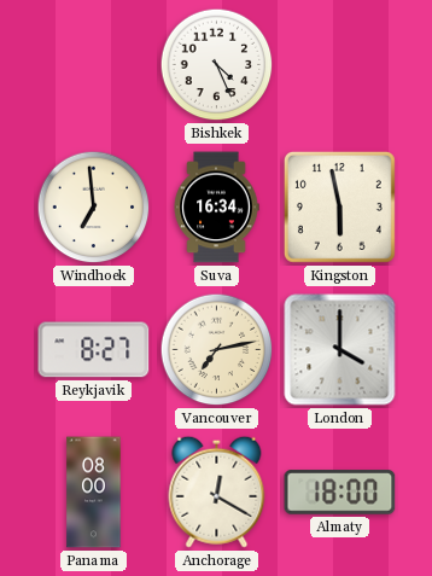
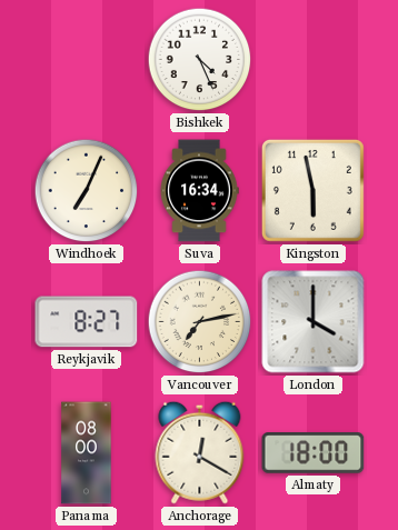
Windhoek: 6:59 -> 7:04 (87, 191)
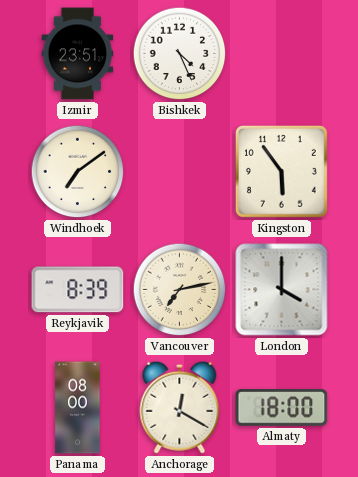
Izmir: none -> 23:51 (78, 54)
Windhoek: 7:04 -> 7:09 (78, 172)
Suva: 16:34 -> none (199, 191)
Kingston: 5:58 -> 5:54 (281, 171)
Reykjavik: 8:27 -> 8:39 (78, 290)
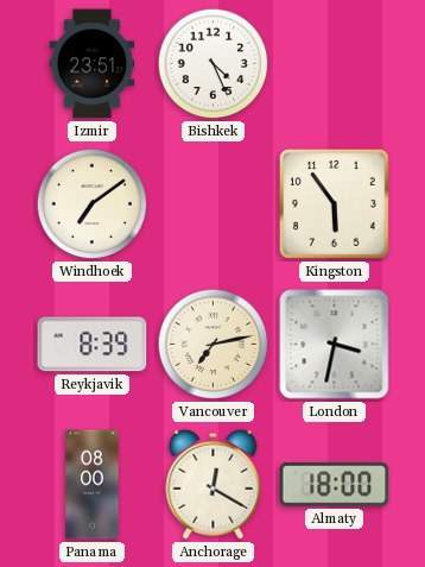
London: 4:00 -> 3:32 (335, 345)
